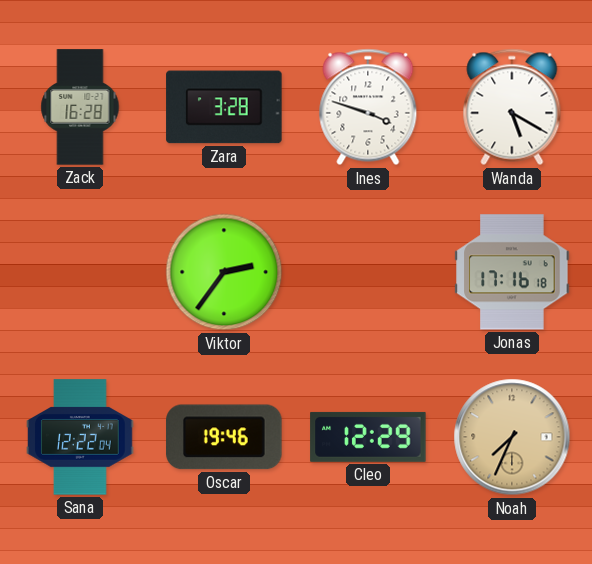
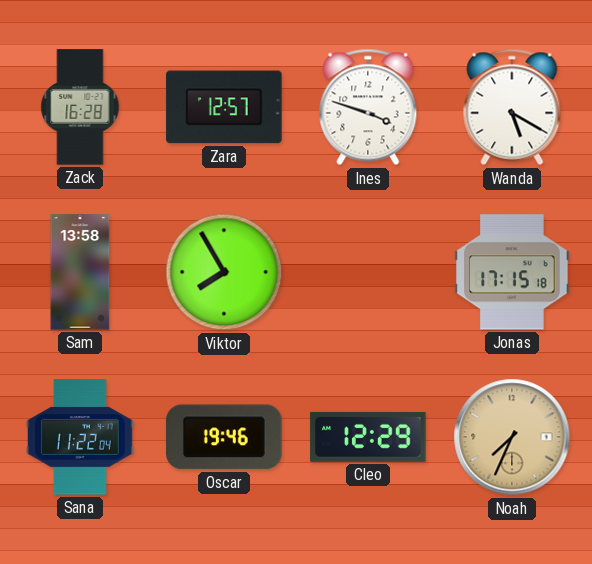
Zara: 3:28 -> 12:57 (224, 107)
Sam: none -> 13:58 (80, 272)
Viktor: 2:36 -> 7:55 (224, 272)
Jonas: 17:16 -> 17:15 (512, 272)
Sana: 12:22 -> 11:22 (80, 437)
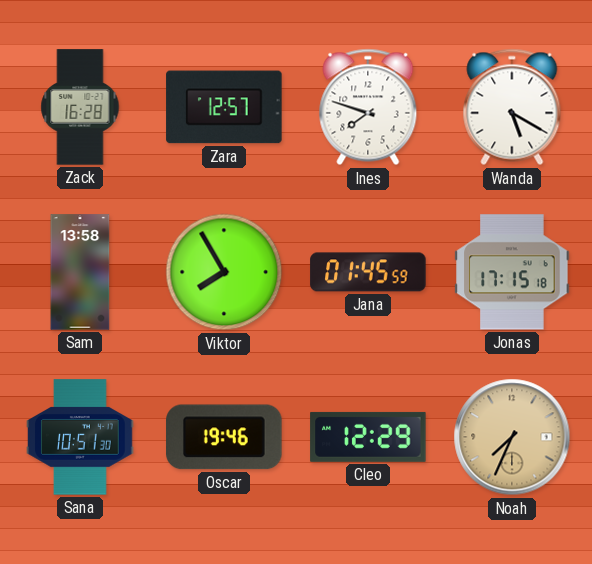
Ines: 3:48 -> 7:48 (368, 107)
Jana: none -> 01:45 (368, 272)
Sana: 11:22 -> 10:51 (80, 437)
